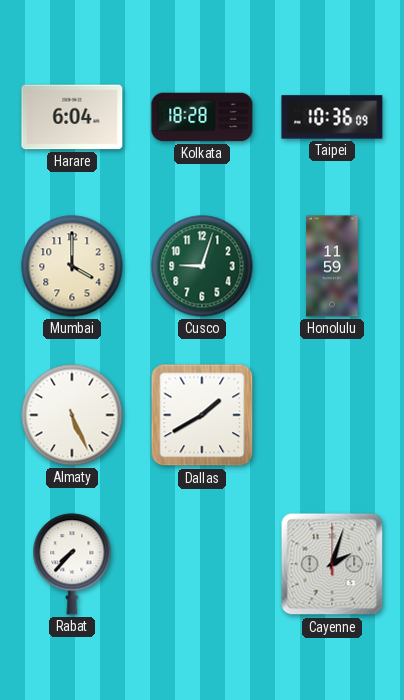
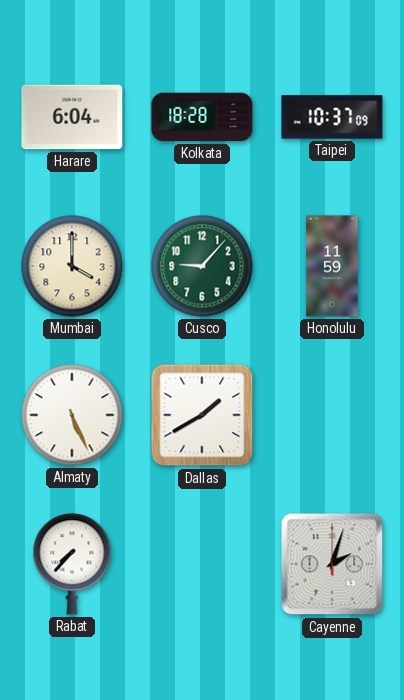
Taipei: 10:36 -> 10:37 (332, 117)
Cusco: 9:03 -> 9:07 (202, 266)
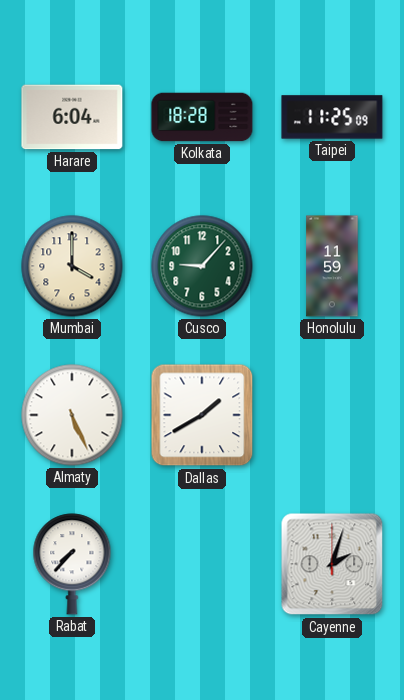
Taipei: 10:37 -> 11:25 (332, 117)
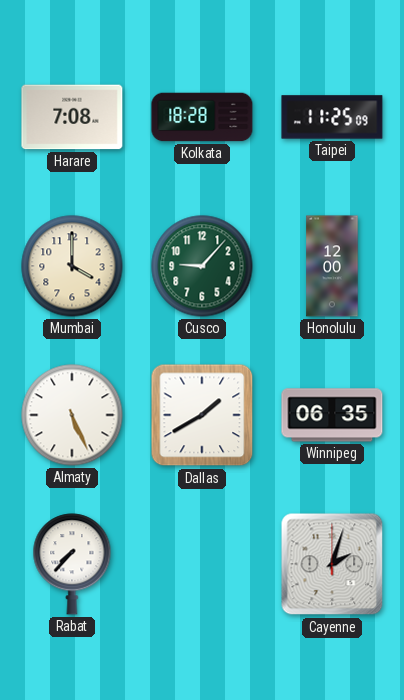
Harare: 6:04 -> 7:08 (72, 117)
Honolulu: 11:59 -> 12:00 (332, 266)
Winnipeg: none -> 06:35 (332, 415)
